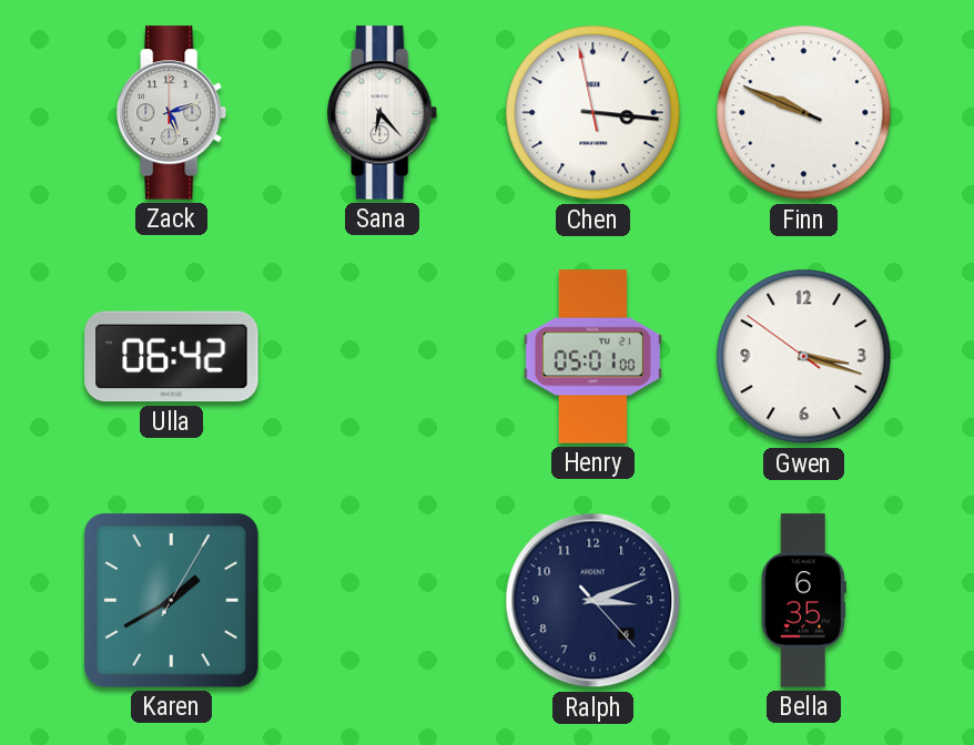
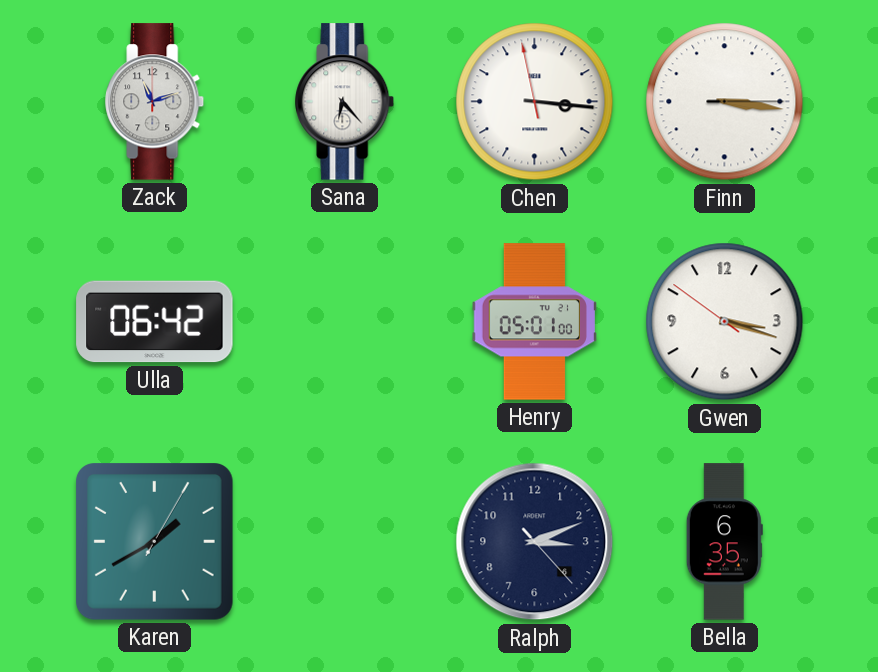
Zack: 5:12 -> 11:12 (155, 102)
Finn: 9:48 -> 3:16 (725, 102)
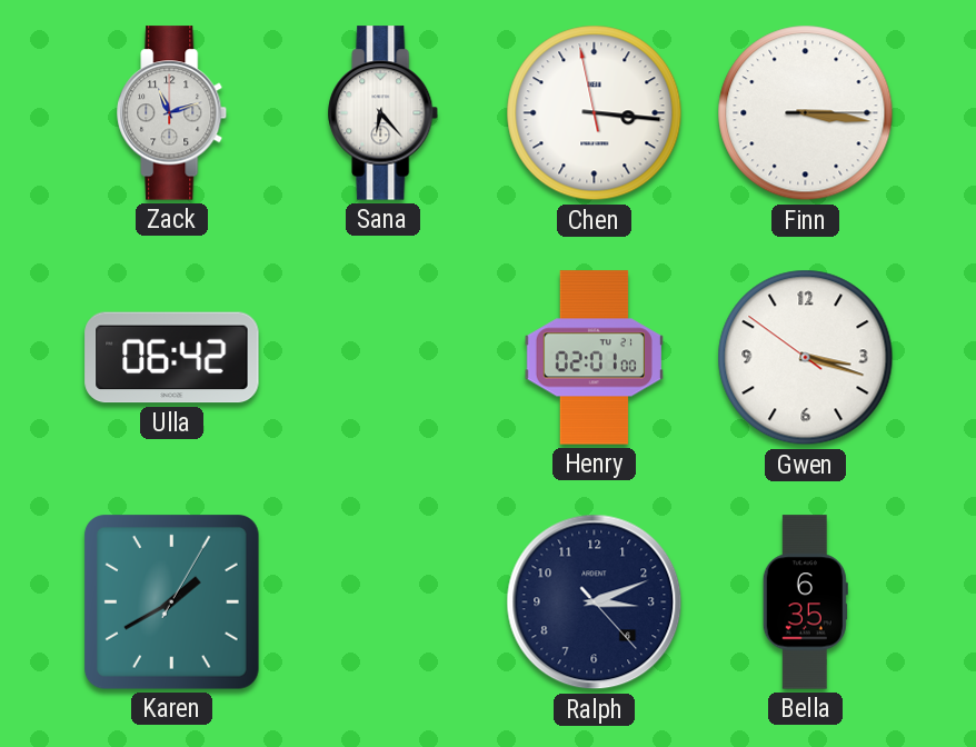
Henry: 05:01 -> 02:01 (594, 358)
